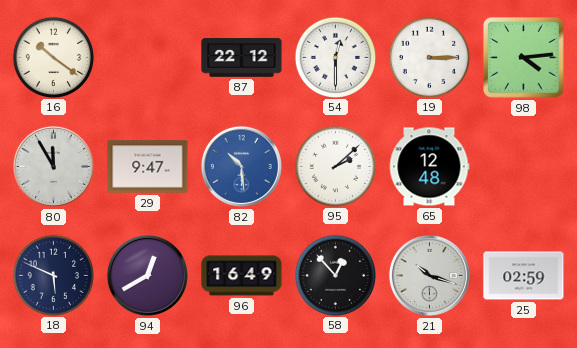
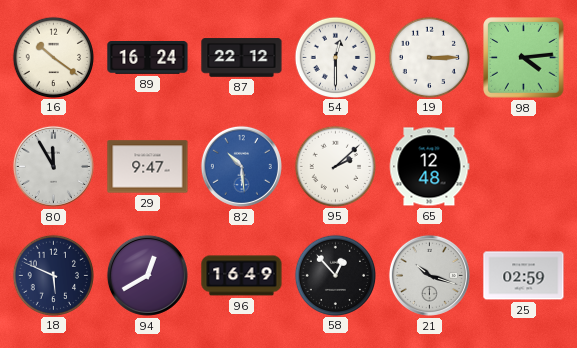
89: none -> 16:24 (148, 58)
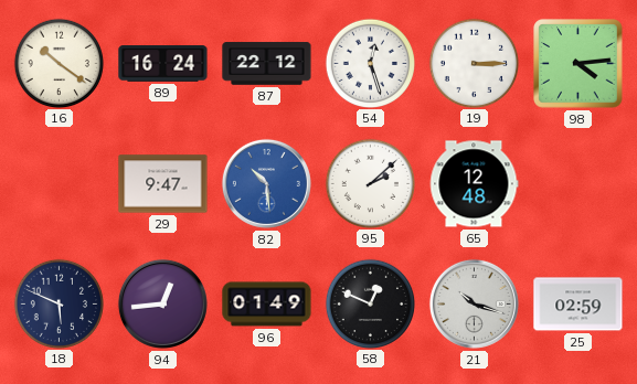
54: 12:30 -> 12:27 (370, 63)
80: 11:55 -> none (53, 166)
94: 12:40 -> 12:44 (162, 303)
96: 16:49 -> 01:49 (267, 305)
58: 12:53 -> 12:49 (370, 303)
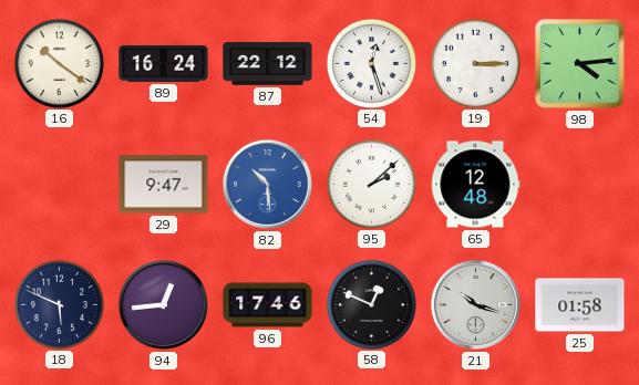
96: 01:49 -> 17:46 (268, 305)
25: 02:59 -> 01:58 (580, 305)
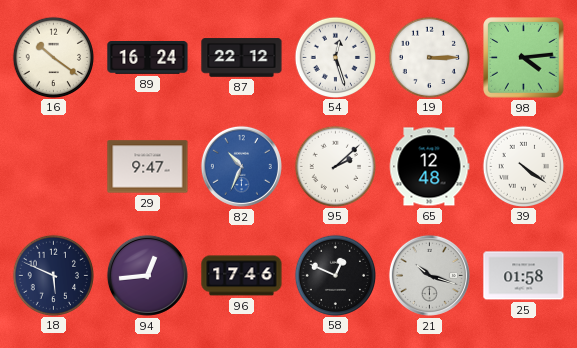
82: 10:29 -> 10:34 (241, 166)
39: none -> 4:21 (523, 166)
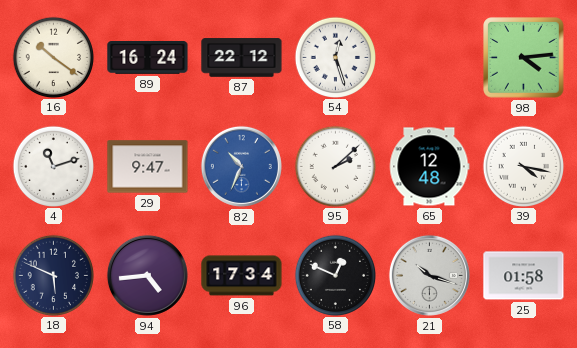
19: 3:15 -> none (429, 57)
4: none -> 11:12 (53, 166)
39: 4:21 -> 4:17 (523, 166)
94: 12:44 -> 4:44 (147, 275)
96: 17:46 -> 17:34 (242, 276)
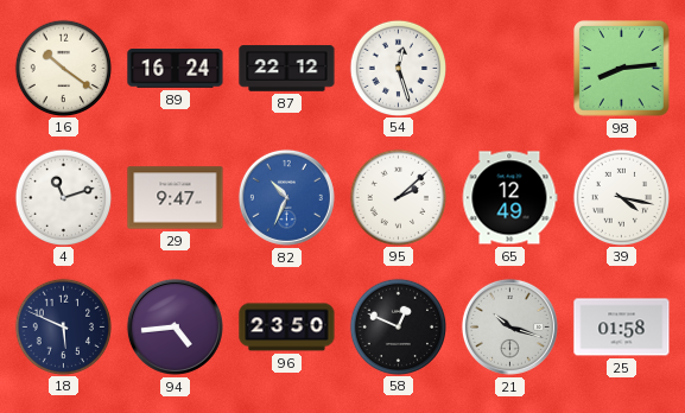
98: 4:14 -> 8:14 (622, 69)
65: 12:48 -> 12:49 (509, 198)
96: 17:34 -> 23:50 (287, 328)
